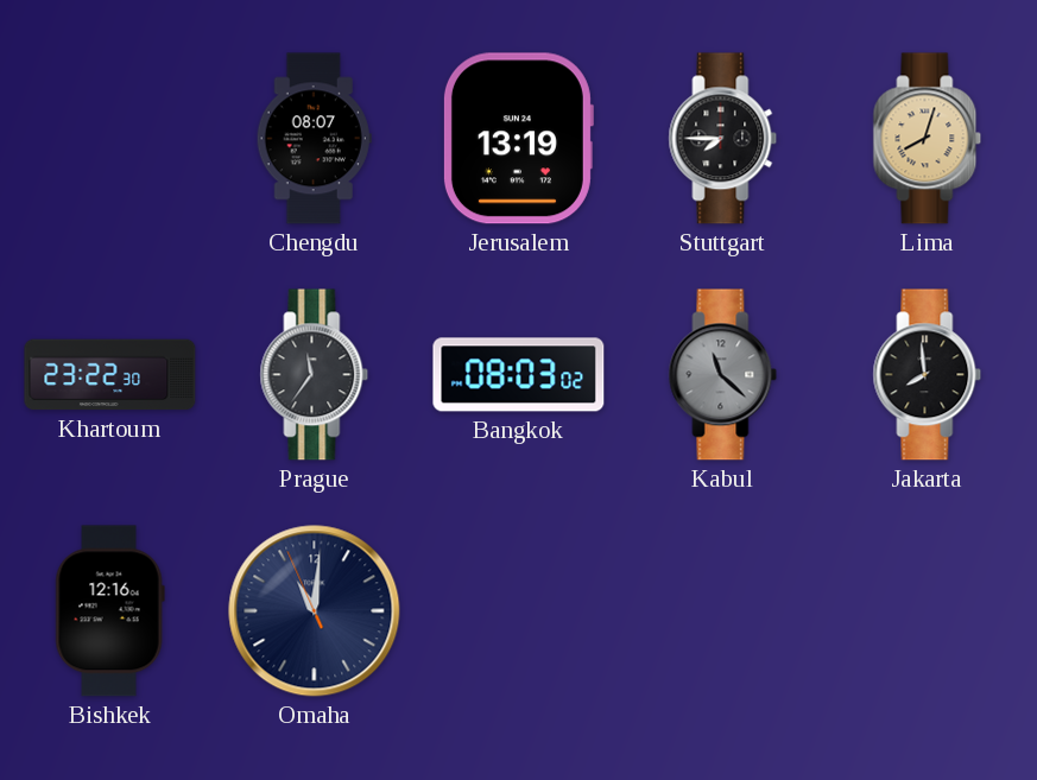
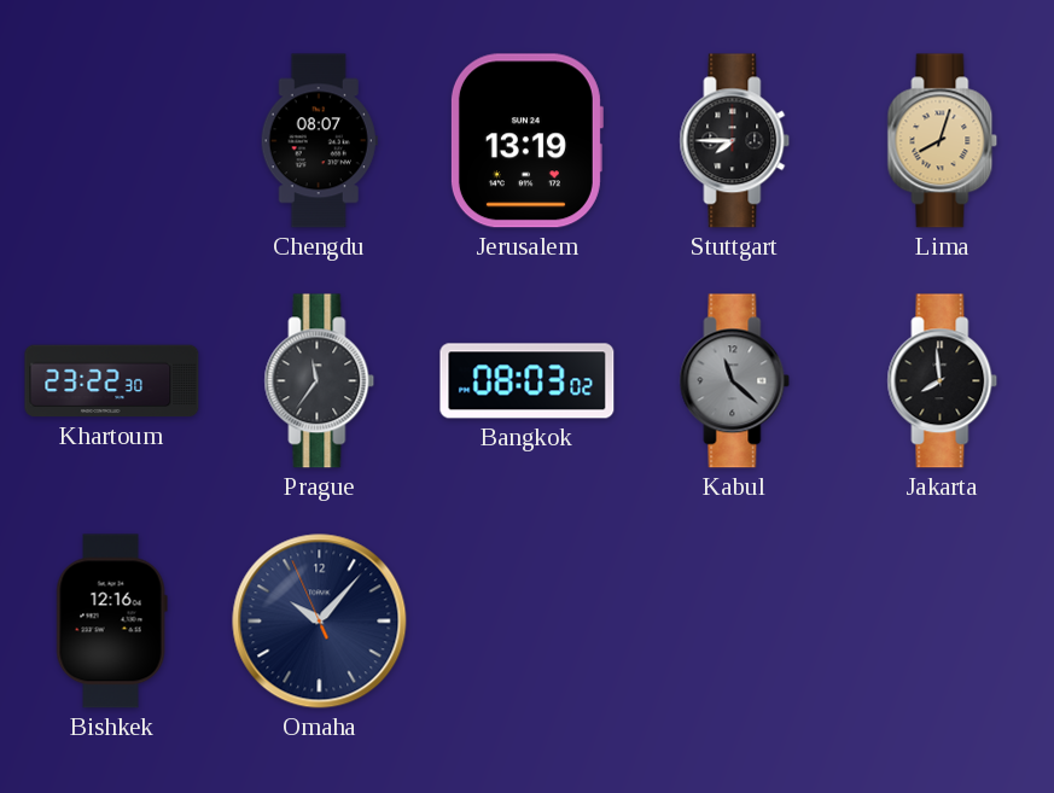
Omaha: 11:00 -> 10:06 (320, 622)
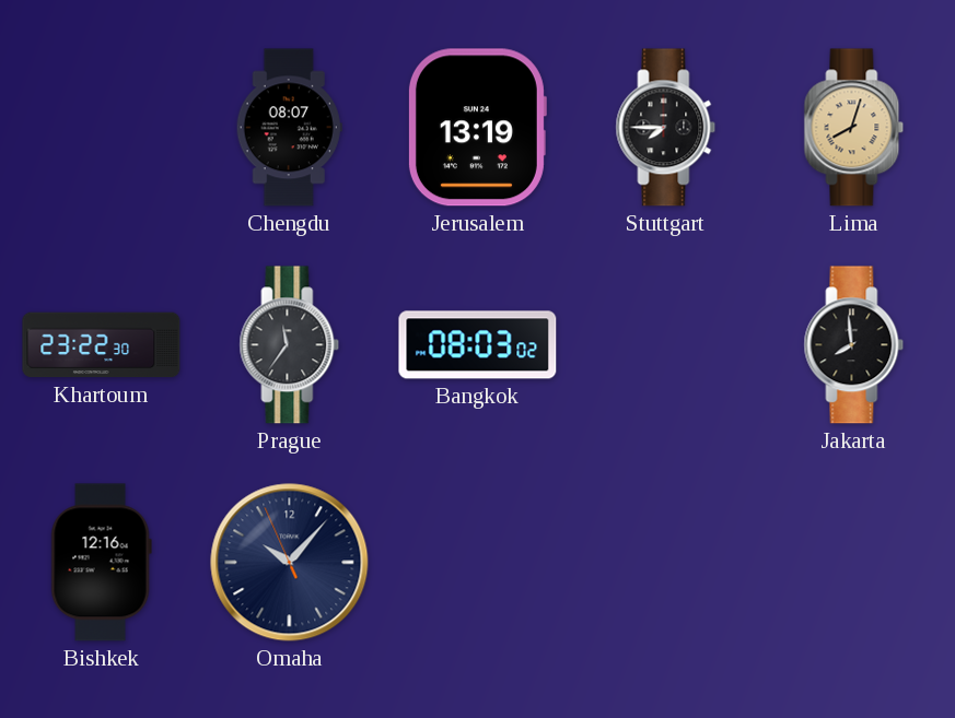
Kabul: 11:22 -> none (735, 381)
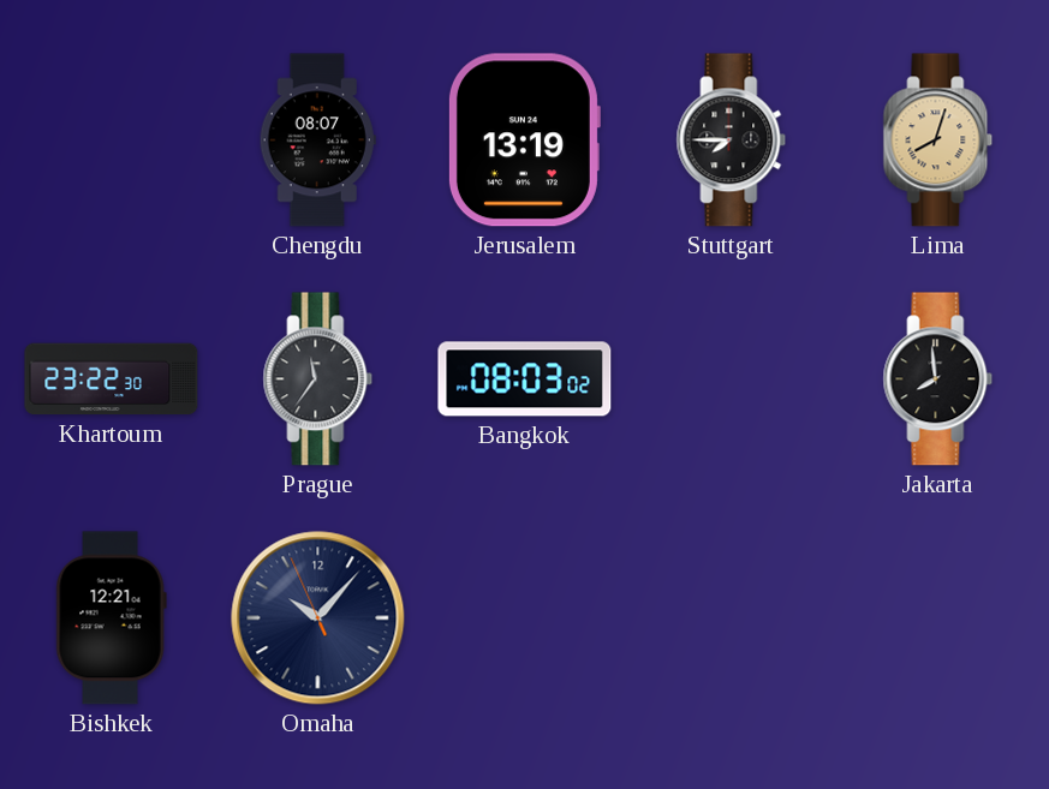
Bishkek: 12:16 -> 12:21 (111, 618)
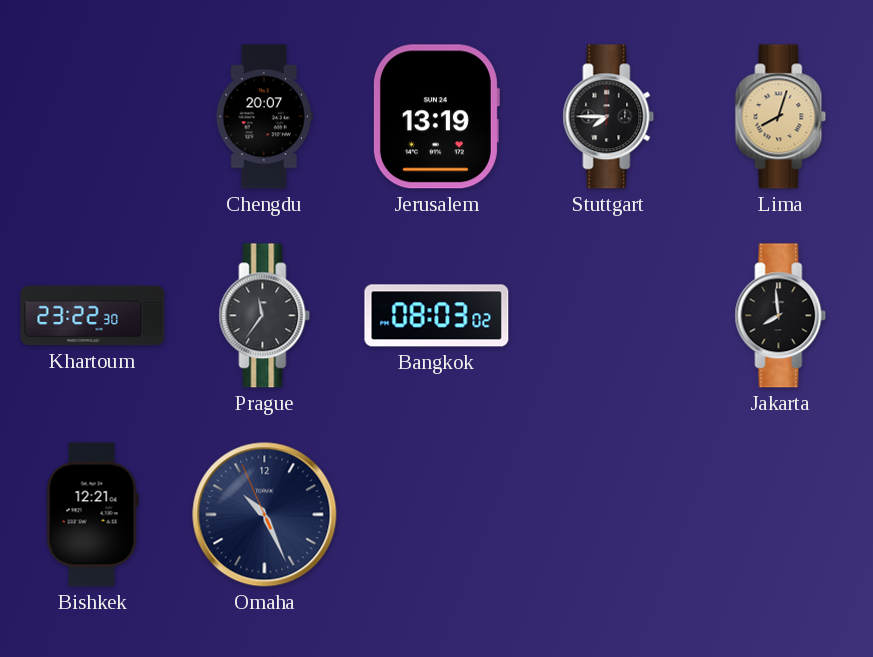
Chengdu: 08:07 -> 20:07 (264, 117)
Omaha: 10:06 -> 10:25 (265, 515)
